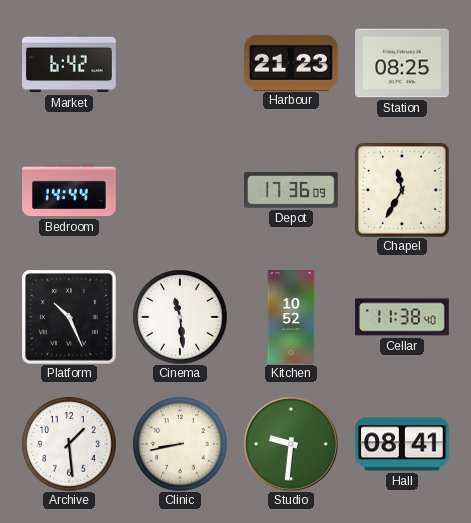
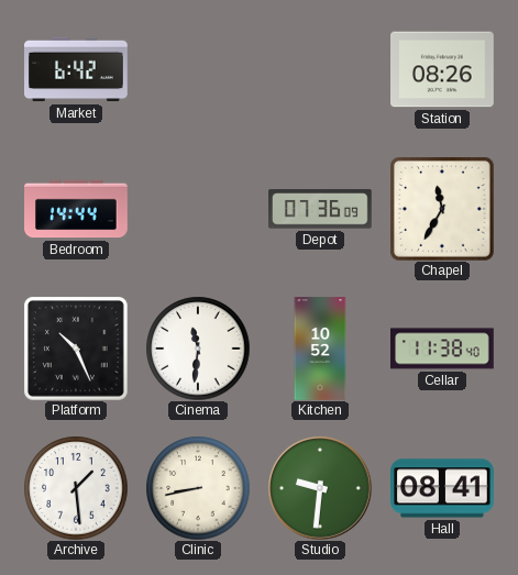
Harbour: 21:23 -> none (292, 62)
Station: 08:25 -> 08:26 (443, 69)
Depot: 17:36 -> 07:36 (321, 209)
Cinema: 11:29 -> 11:31 (198, 349)
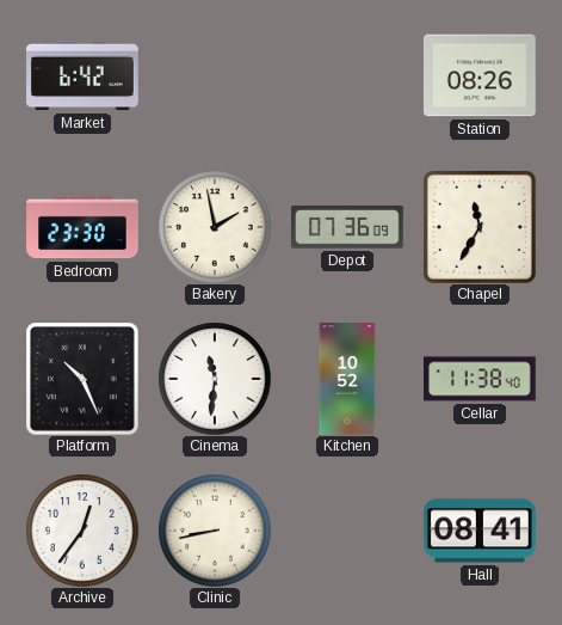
Bedroom: 14:44 -> 23:30 (82, 227)
Bakery: none -> 1:58 (215, 227)
Archive: 1:29 -> 12:36 (82, 531)
Studio: 9:31 -> none (320, 488)
